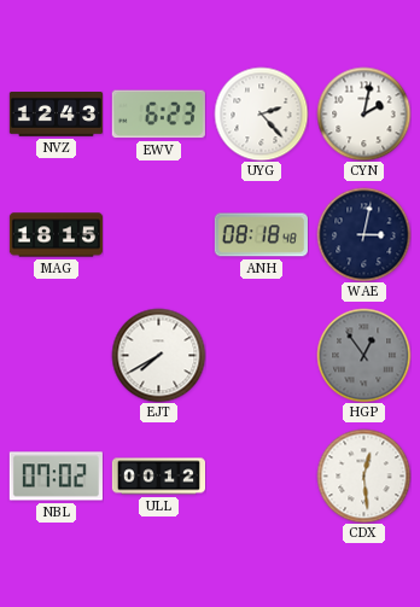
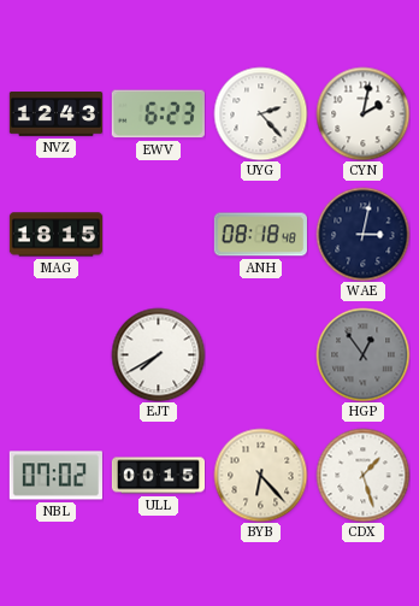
ULL: 00:12 -> 00:15 (158, 476)
BYB: none -> 6:23 (260, 475)
CDX: 12:29 -> 1:27 (362, 475)
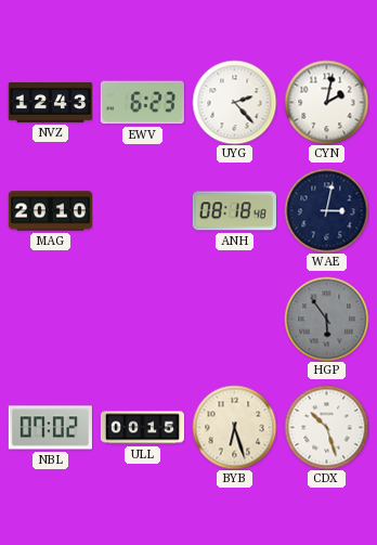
MAG: 18:15 -> 20:10 (50, 211)
EJT: 7:40 -> none (158, 354)
HGP: 12:54 -> 5:54 (326, 319)
BYB: 6:23 -> 6:27 (234, 427)
CDX: 1:27 -> 10:27 (326, 427)
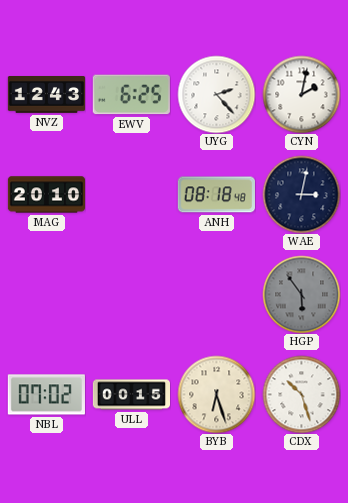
EWV: 6:23 -> 6:25 (131, 95)
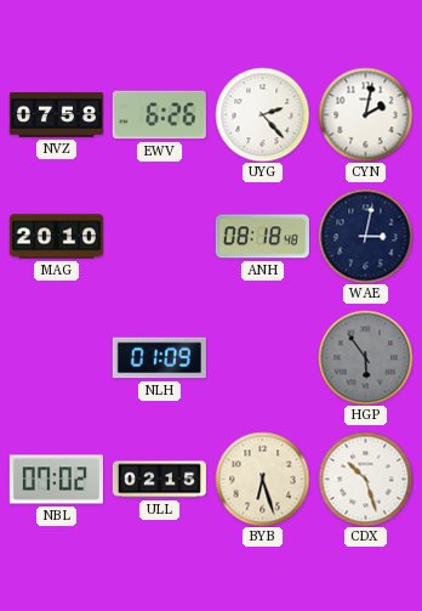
NVZ: 12:43 -> 07:58 (56, 115)
EWV: 6:25 -> 6:26 (159, 115)
NLH: none -> 01:09 (159, 358)
ULL: 00:15 -> 02:15 (159, 480)
